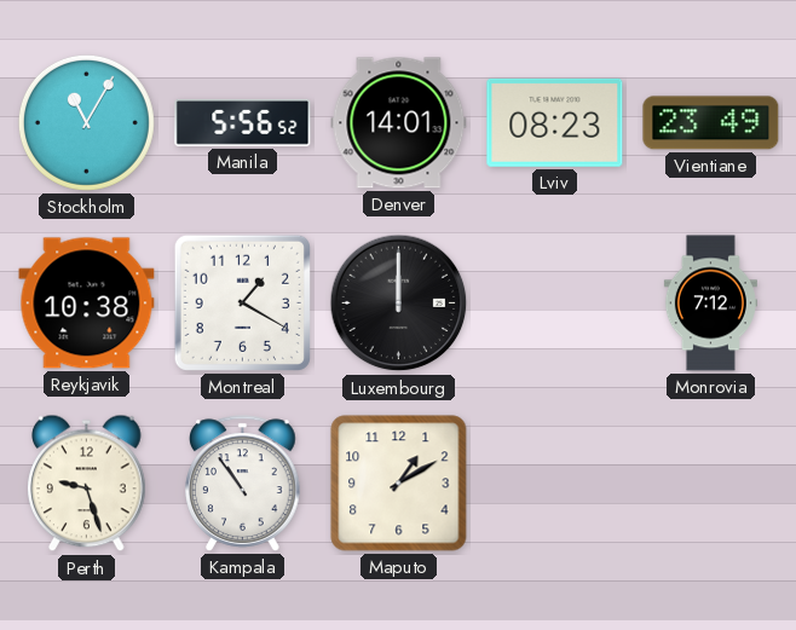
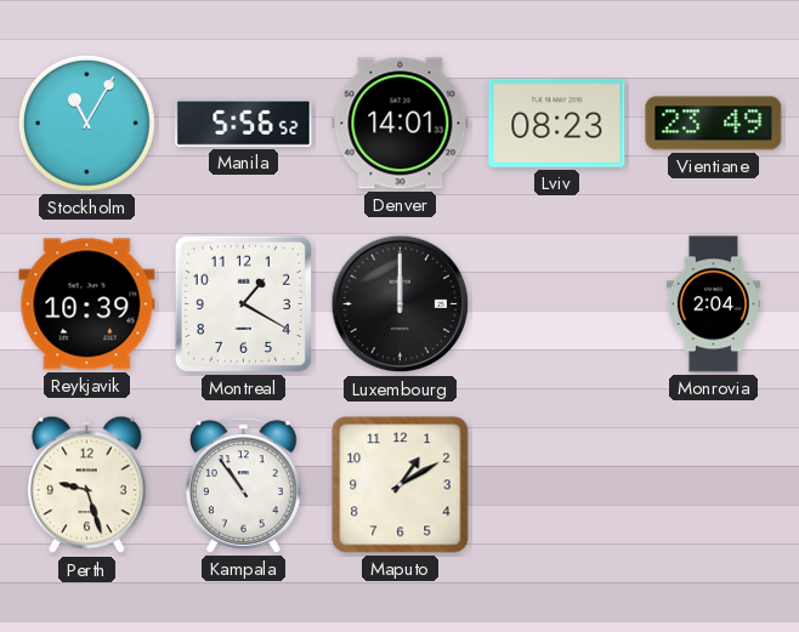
Reykjavik: 10:38 -> 10:39 (87, 304)
Monrovia: 7:12 -> 2:04 (713, 304)
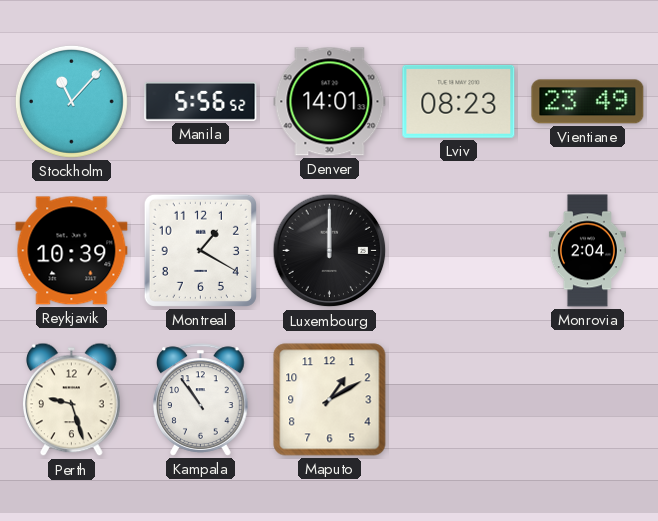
Stockholm: 11:05 -> 11:07 (71, 101)
